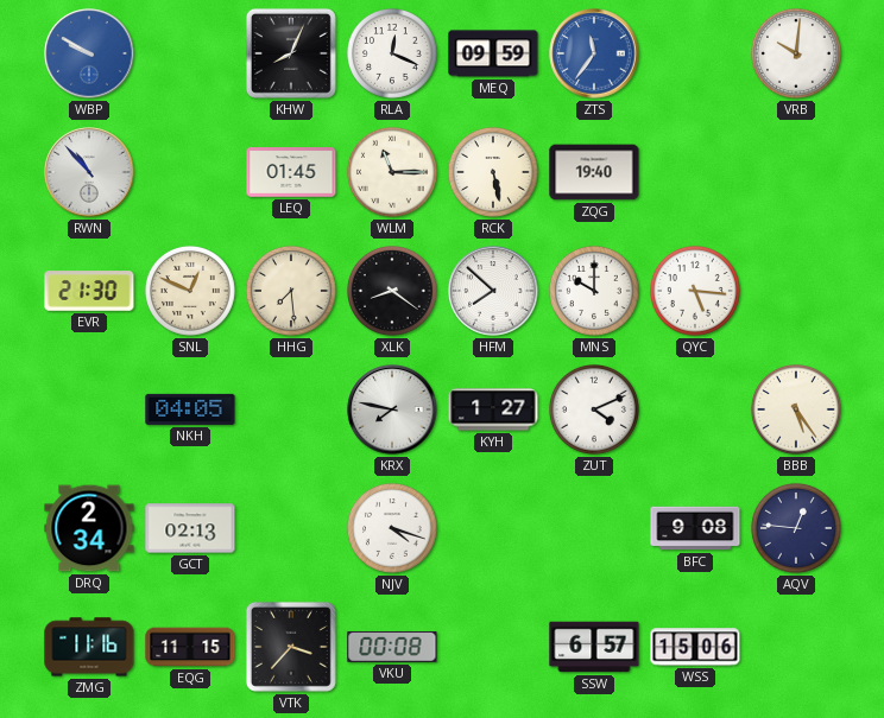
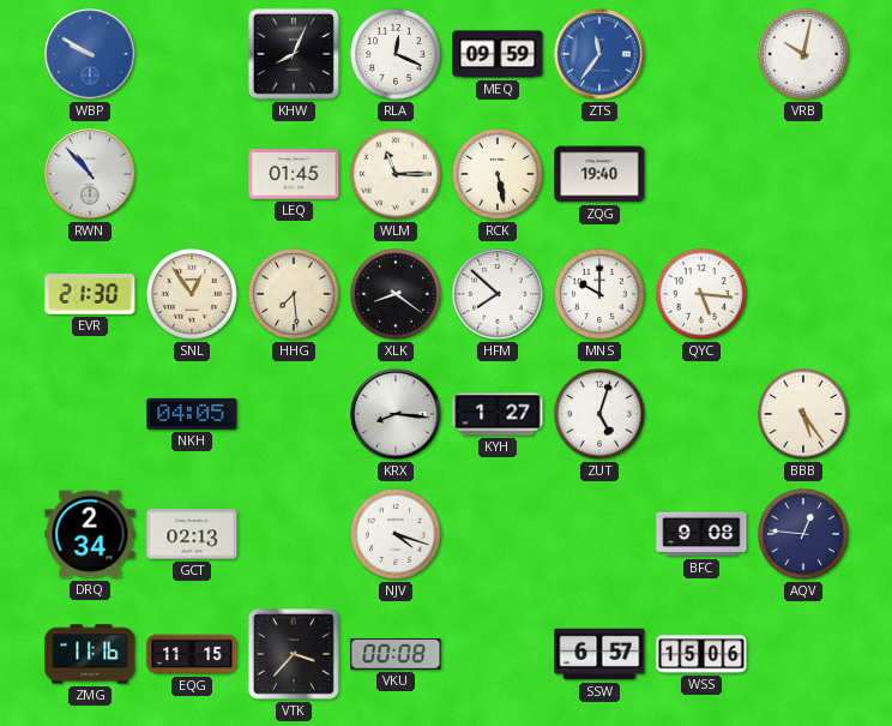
VRB: 10:01 -> 10:02 (803, 54)
SNL: 12:49 -> 12:54 (192, 294)
KRX: 7:47 -> 8:16 (396, 414)
ZUT: 4:11 -> 5:03 (599, 414)
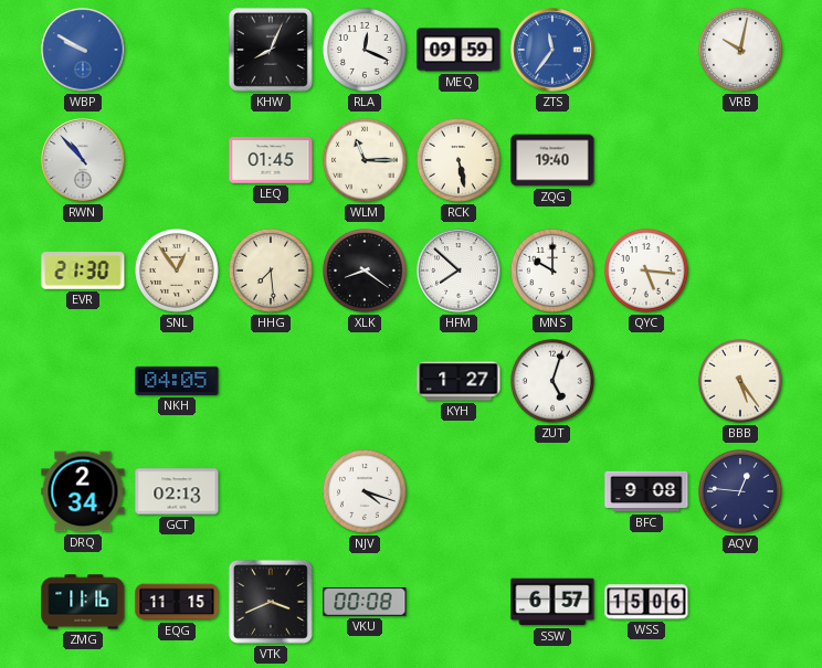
KRX: 8:16 -> none (396, 414)
VTK: 3:37 -> 3:41 (271, 602)
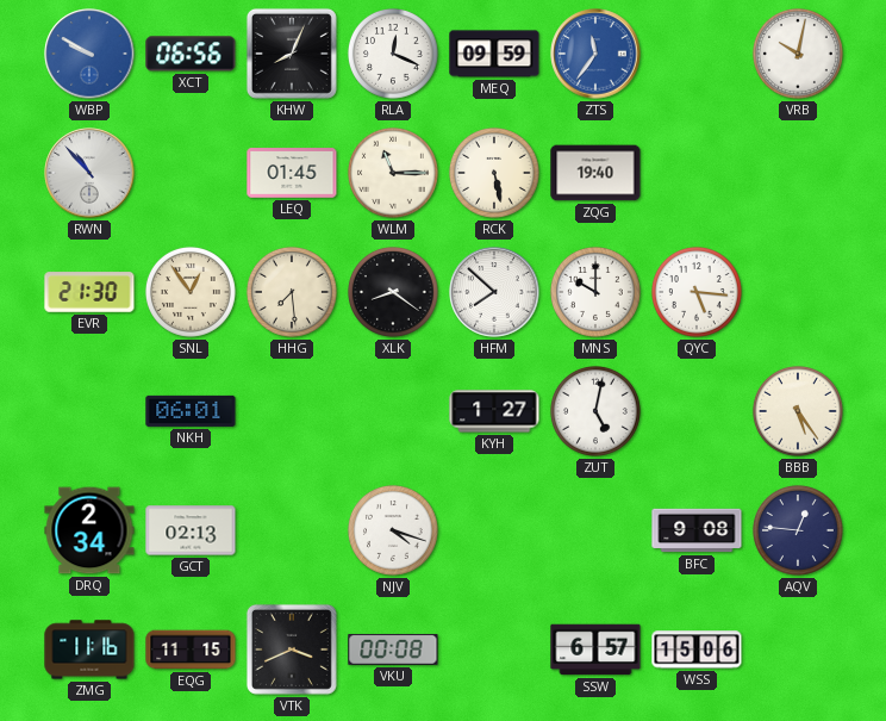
XCT: none -> 06:56 (191, 54)
NKH: 04:05 -> 06:01 (191, 411)
ZUT: 5:03 -> 5:02 (595, 411)
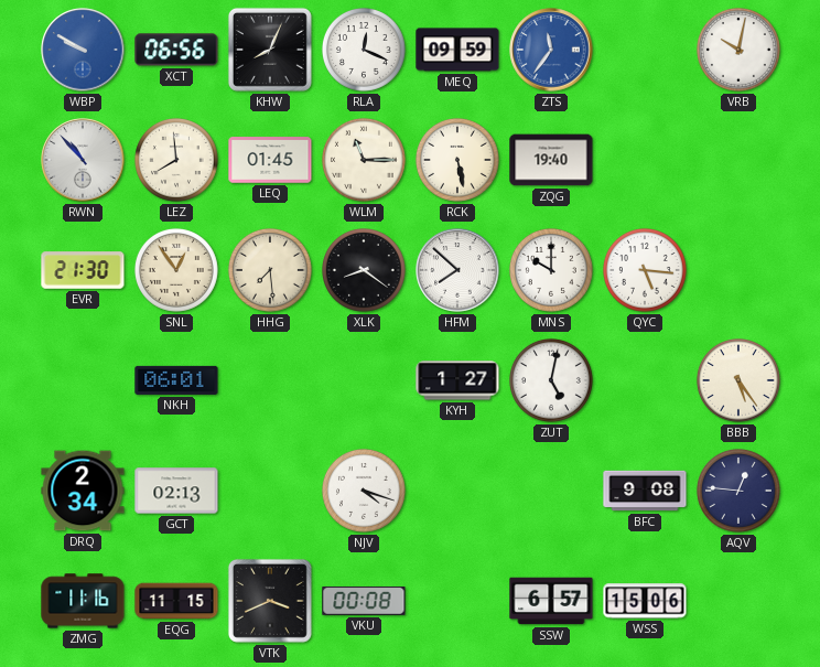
LEZ: none -> 7:59 (176, 160)
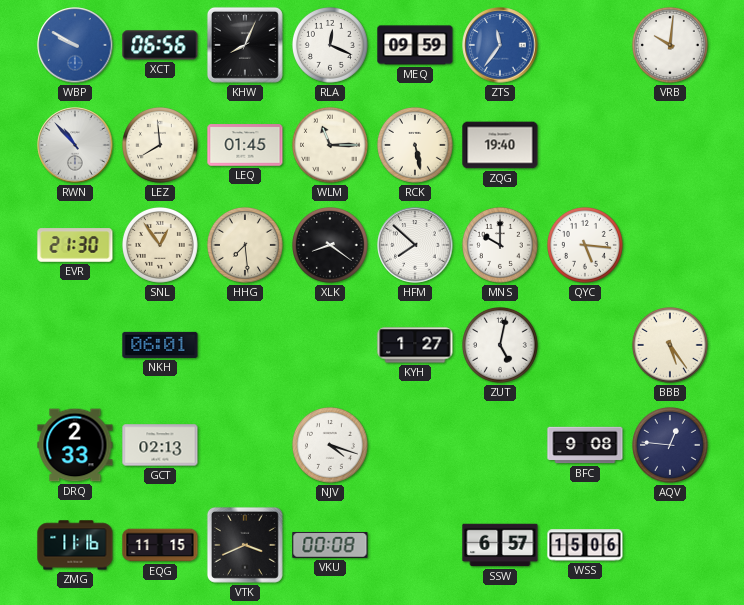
VRB: 10:02 -> 10:01 (670, 45)
DRQ: 2:34 -> 2:33 (75, 445)
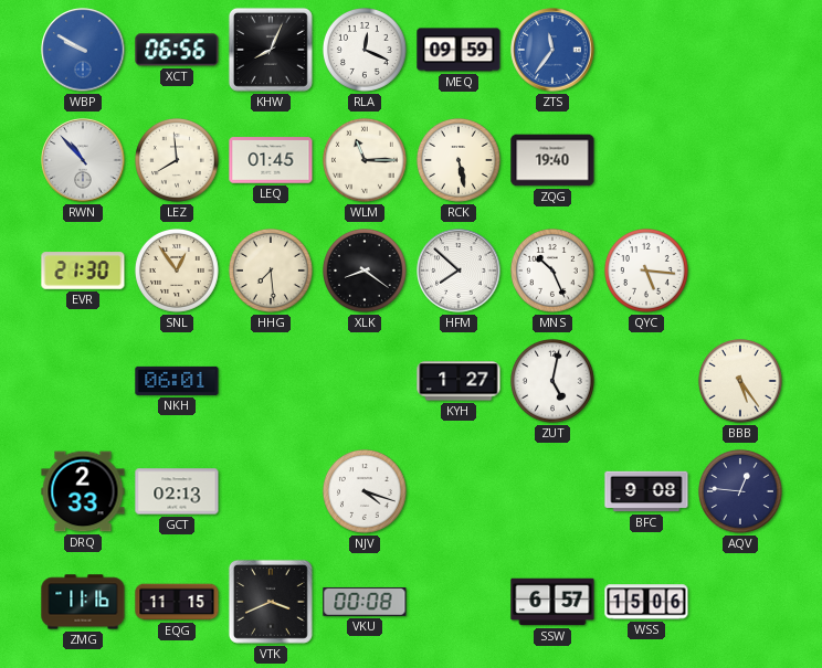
VRB: 10:01 -> none (670, 45)
MNS: 10:00 -> 10:26 (552, 271)
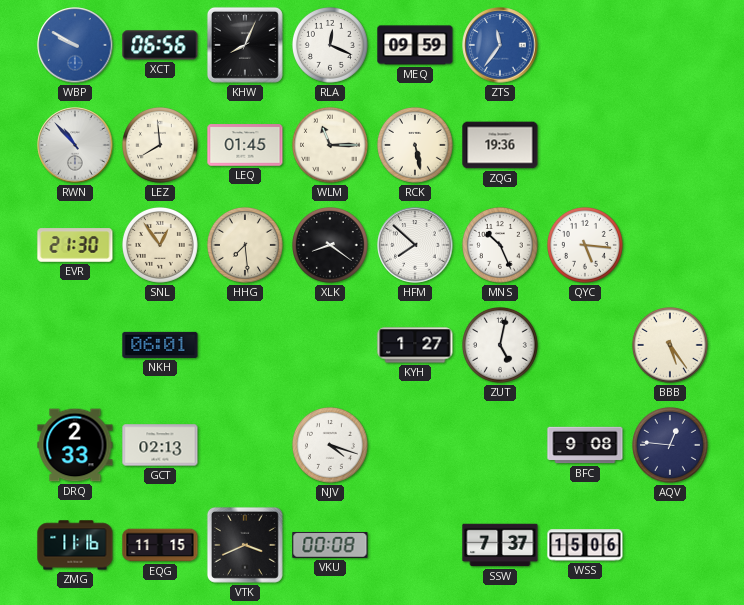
ZQG: 19:40 -> 19:36 (500, 145)
SSW: 6:57 -> 7:37 (500, 545)
